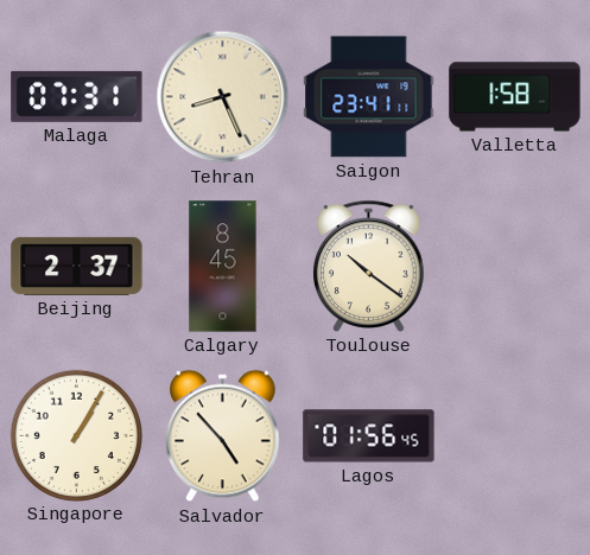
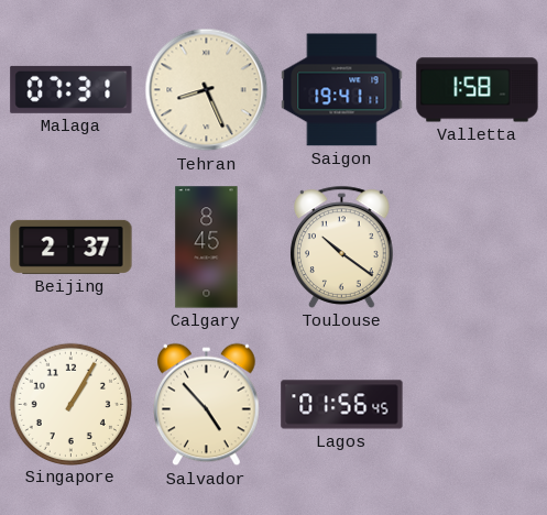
Saigon: 23:41 -> 19:41 (342, 90)
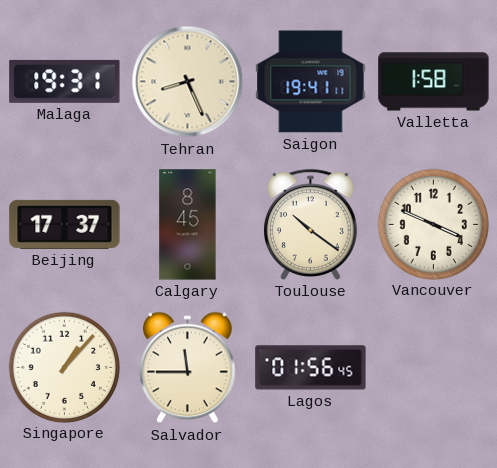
Malaga: 07:31 -> 19:31 (65, 81)
Beijing: 2:37 -> 17:37 (65, 224)
Vancouver: none -> 3:49 (433, 224)
Singapore: 1:05 -> 1:07 (64, 367)
Salvador: 4:53 -> 11:45 (188, 368)
